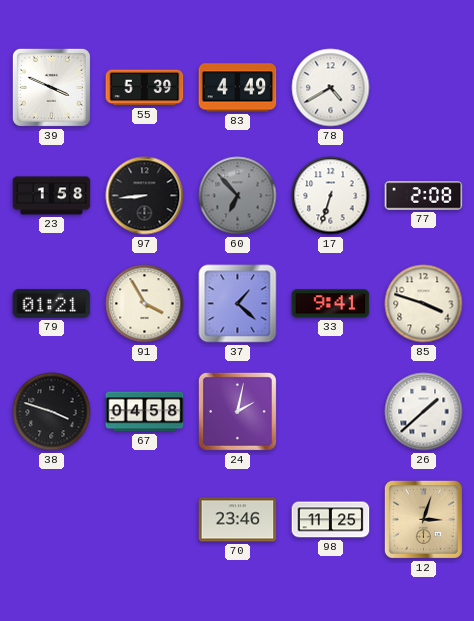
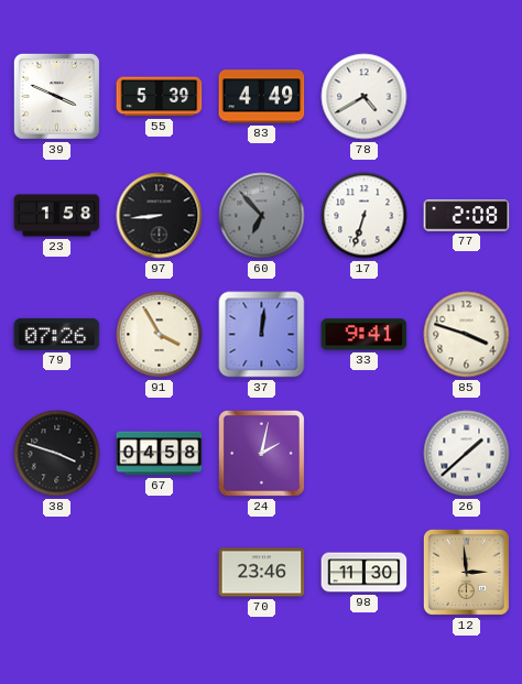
79: 01:21 -> 07:26 (57, 334)
37: 1:22 -> 12:01 (262, 335)
98: 11:25 -> 11:30 (365, 573)
12: 3:03 -> 2:59 (466, 572)
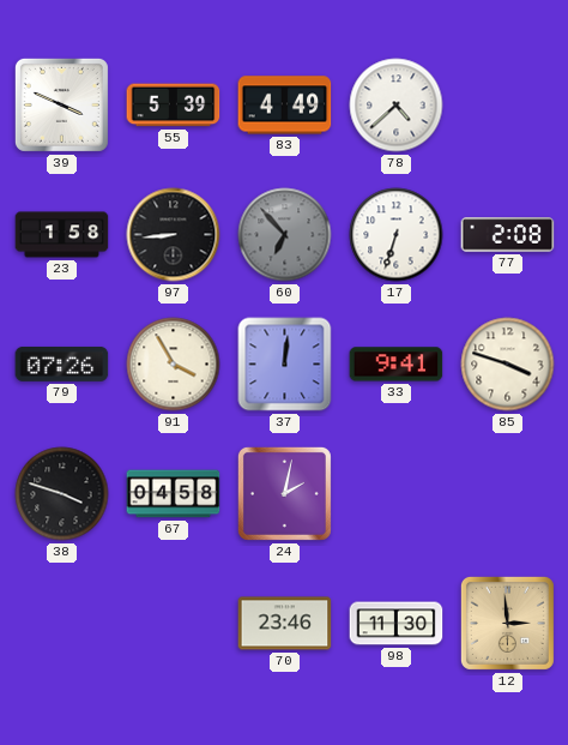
78: 4:40 -> 4:38 (397, 106)
26: 1:38 -> none (467, 454)
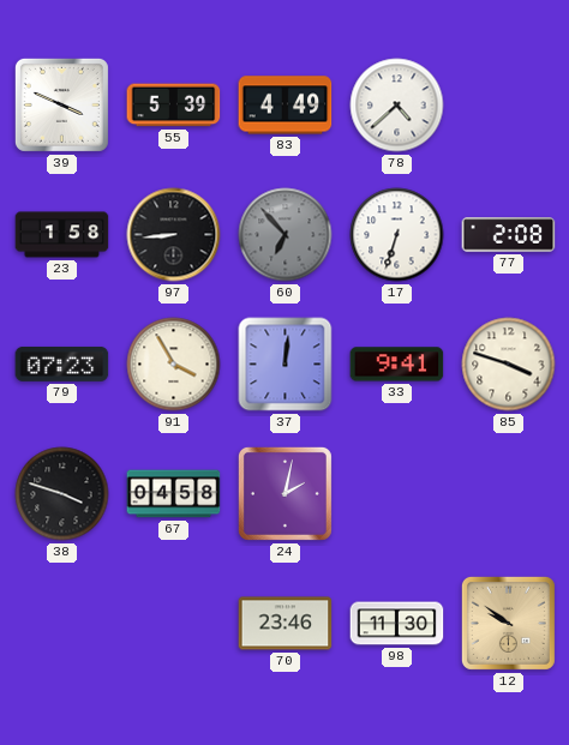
79: 07:26 -> 07:23 (62, 364)
12: 2:59 -> 9:51 (508, 623)
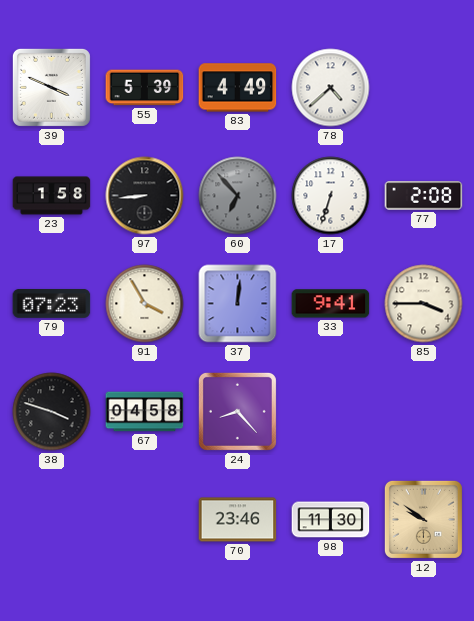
85: 3:48 -> 3:45 (424, 304)
24: 2:02 -> 8:23 (237, 411)
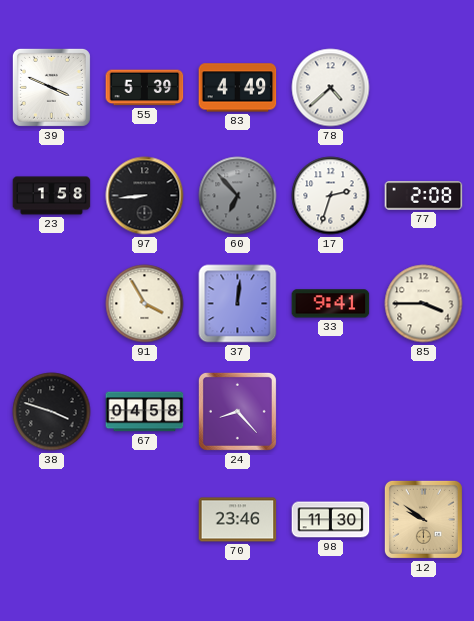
17: 6:33 -> 2:33 (331, 196)
79: 07:23 -> none (52, 303)
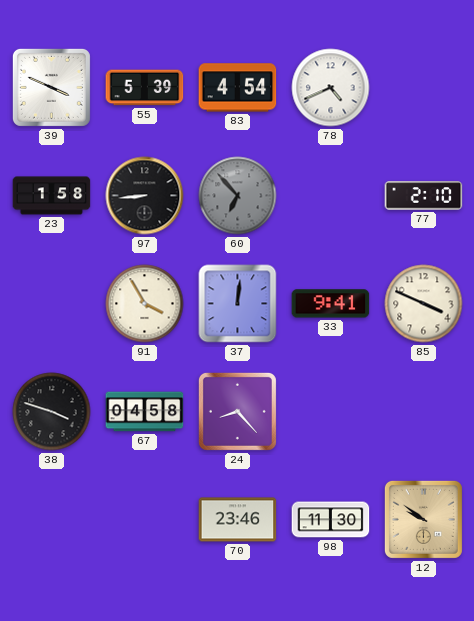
83: 4:49 -> 4:54 (238, 88)
78: 4:38 -> 4:41 (331, 88)
17: 2:33 -> none (331, 196)
77: 2:08 -> 2:10 (424, 196)
85: 3:45 -> 3:49 (424, 304)
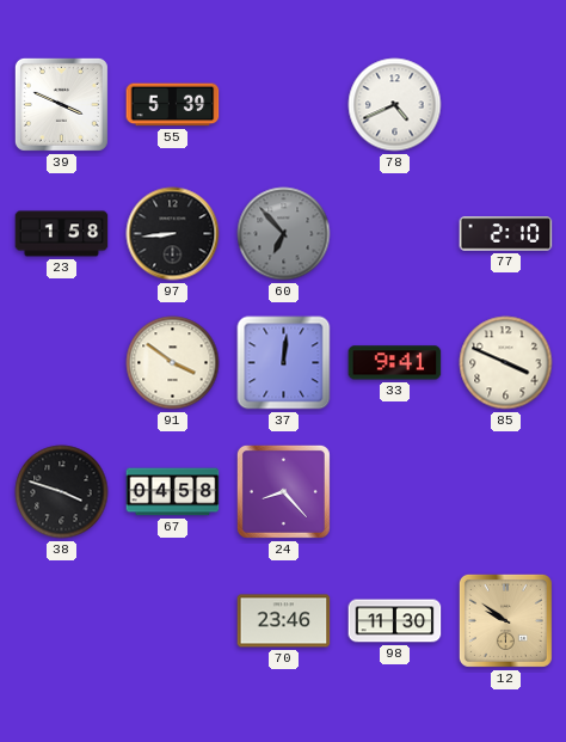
83: 4:54 -> none (238, 88)
91: 3:55 -> 3:51 (173, 363)
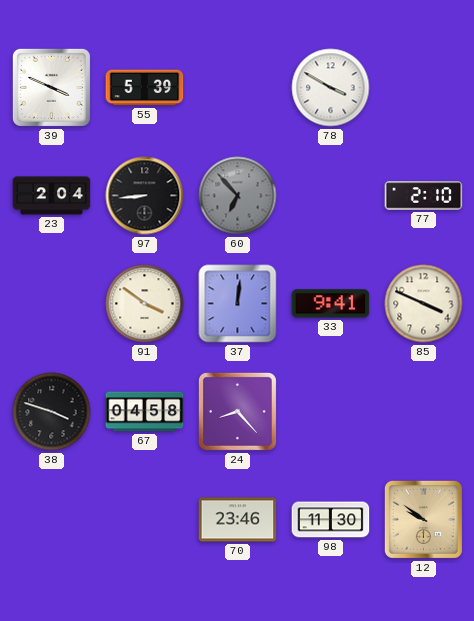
78: 4:41 -> 3:50 (331, 88)
23: 1:58 -> 2:04 (52, 196)
